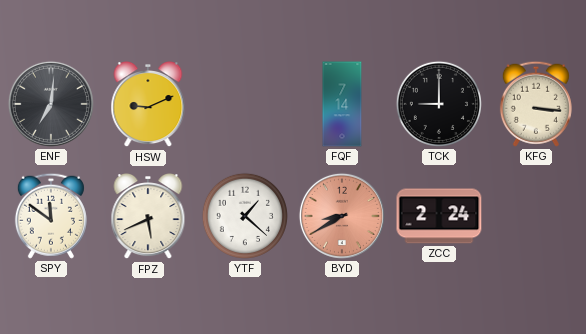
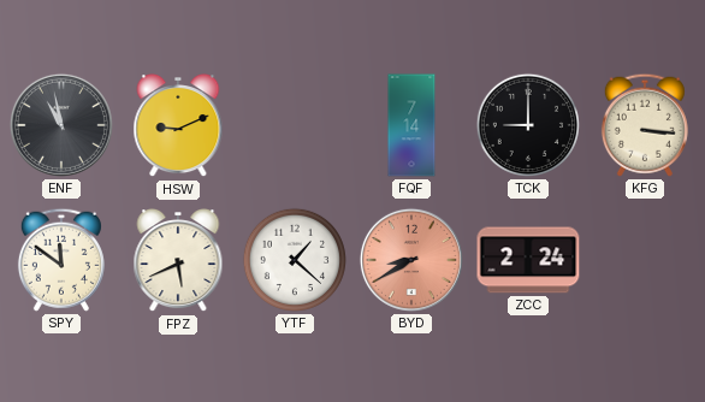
ENF: 7:01 -> 10:58 (61, 125)
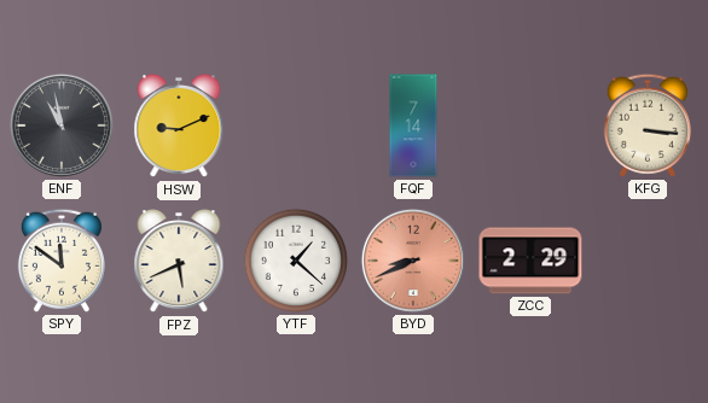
TCK: 9:00 -> none (528, 125)
BYD: 8:40 -> 8:41 (413, 261)
ZCC: 2:24 -> 2:29 (530, 261)
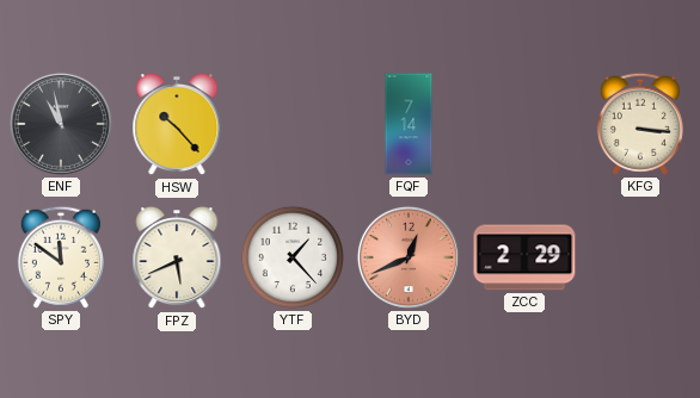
HSW: 9:11 -> 10:23 (177, 125)
YTF: 1:22 -> 1:23 (293, 257)
BYD: 8:41 -> 12:41 (409, 257)
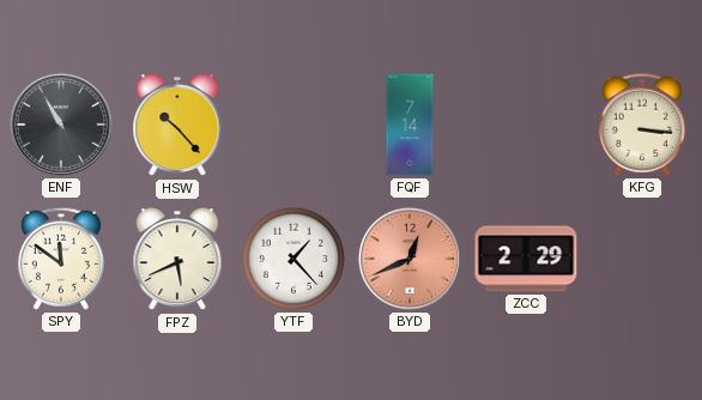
ENF: 10:58 -> 10:55 (61, 125)
